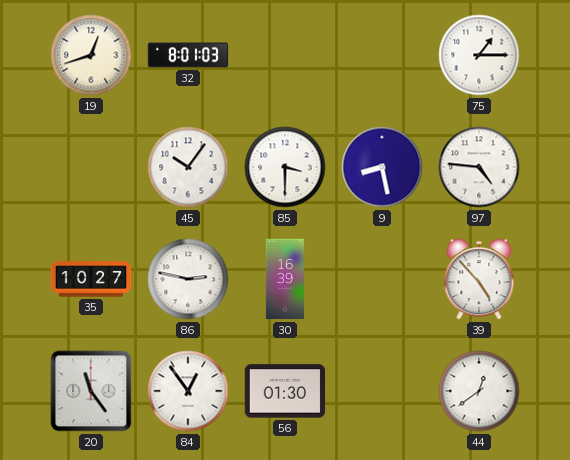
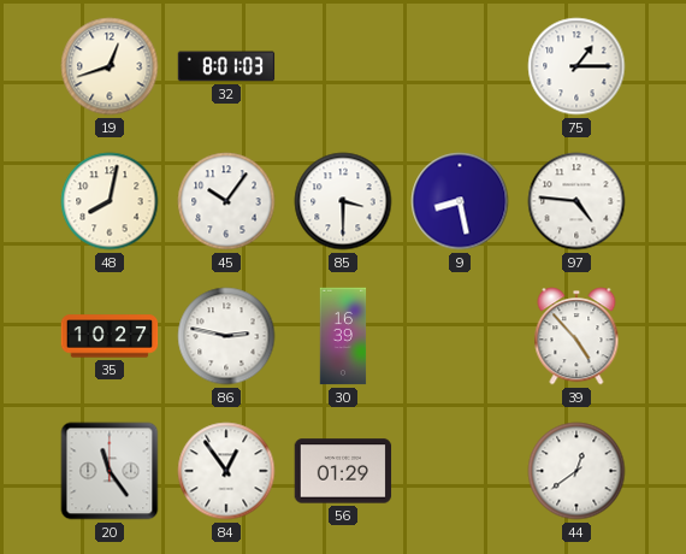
48: none -> 8:02 (110, 201)
56: 01:30 -> 01:29 (343, 471)
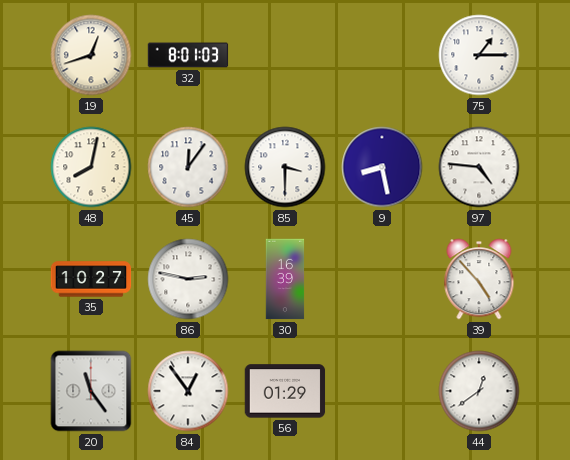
45: 10:06 -> 12:06 (188, 167)
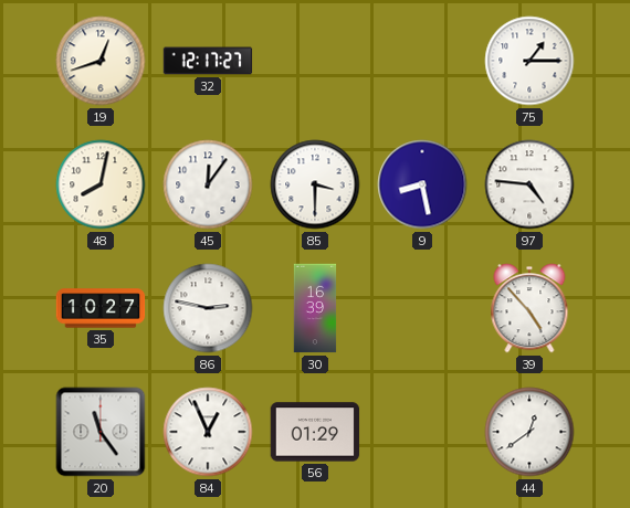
32: 8:01 -> 12:17 (208, 61)
84: 12:54 -> 12:56 (208, 432)
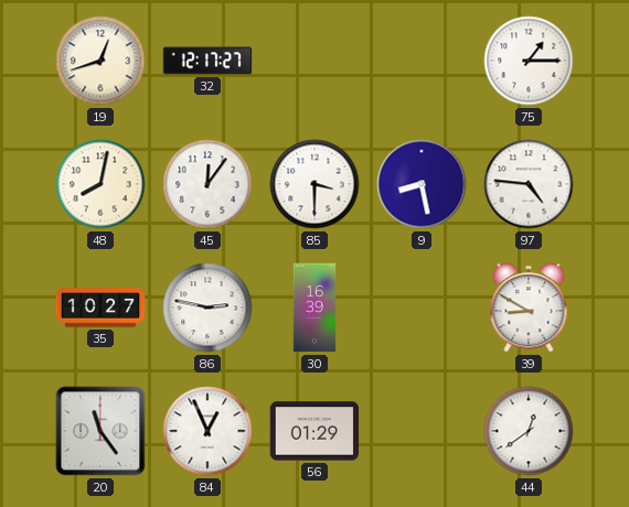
39: 4:53 -> 8:50 (529, 308)
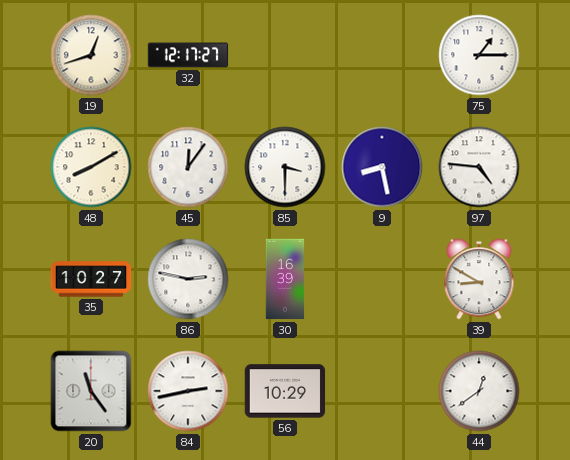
48: 8:02 -> 8:10 (91, 167)
84: 12:56 -> 2:43 (188, 391)
56: 01:29 -> 10:29 (285, 391)
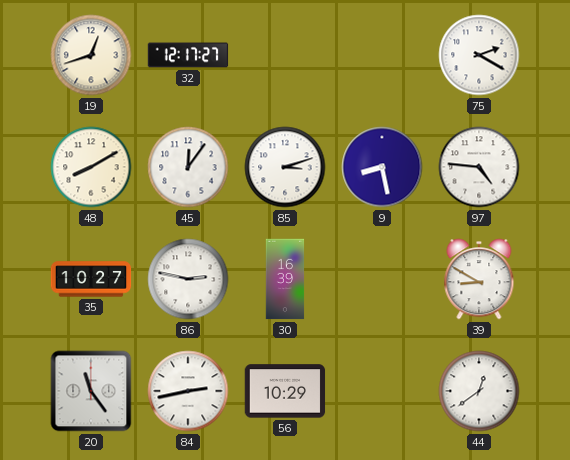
75: 1:15 -> 2:20 (479, 55)
85: 3:30 -> 3:12 (285, 167)
